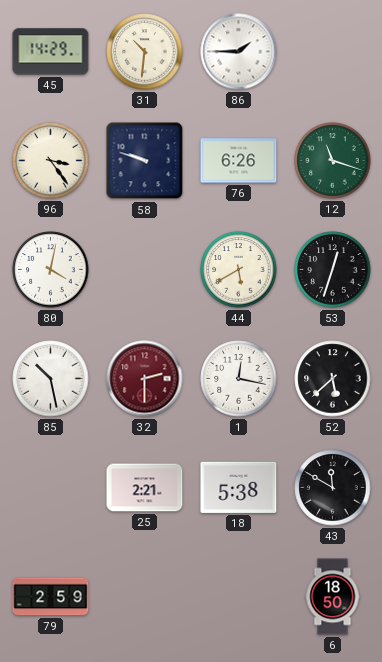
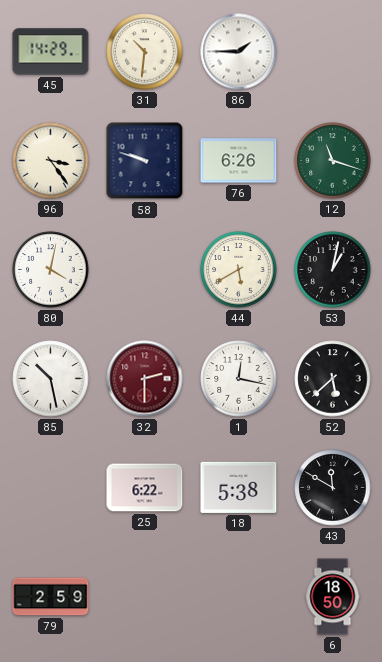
53: 12:33 -> 1:02 (333, 270)
25: 2:21 -> 6:22 (145, 488)
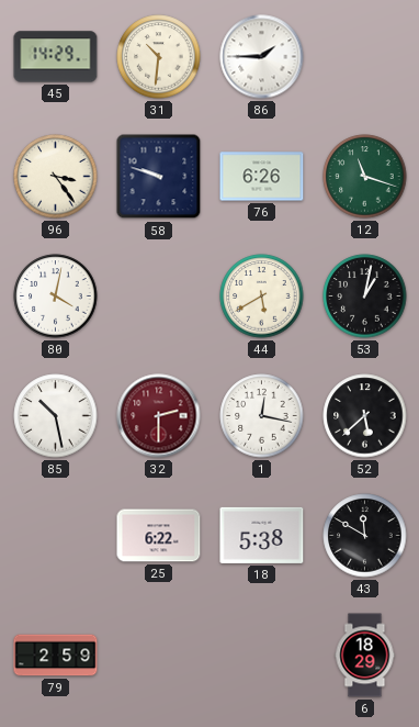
6: 18:50 -> 18:29 (365, 656)
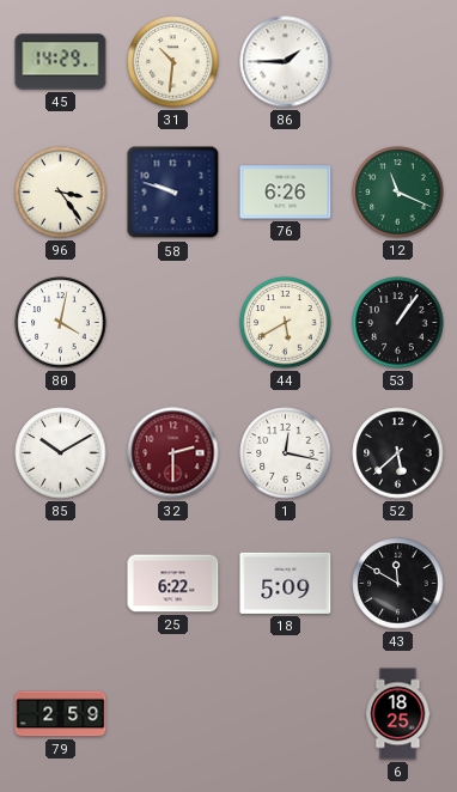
12: 11:18 -> 11:19 (398, 193)
53: 1:02 -> 1:06 (398, 323)
85: 10:28 -> 10:10 (61, 453)
18: 5:38 -> 5:09 (286, 583)
6: 18:29 -> 18:25 (398, 714)
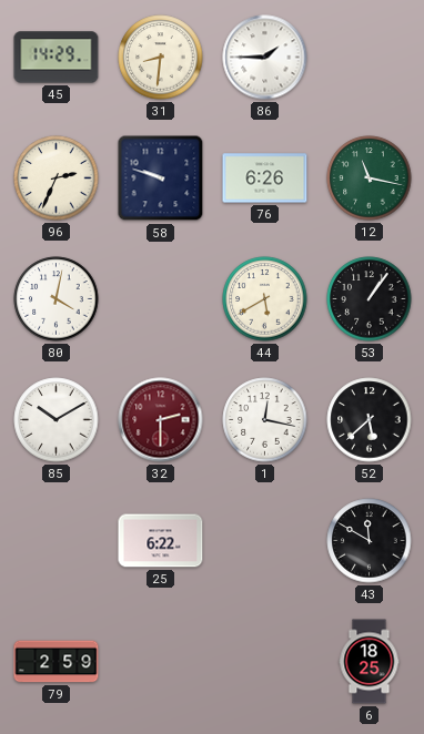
31: 10:31 -> 8:31 (161, 58)
96: 3:24 -> 2:34 (57, 179)
12: 11:19 -> 11:17 (370, 179)
18: 5:09 -> none (286, 583)
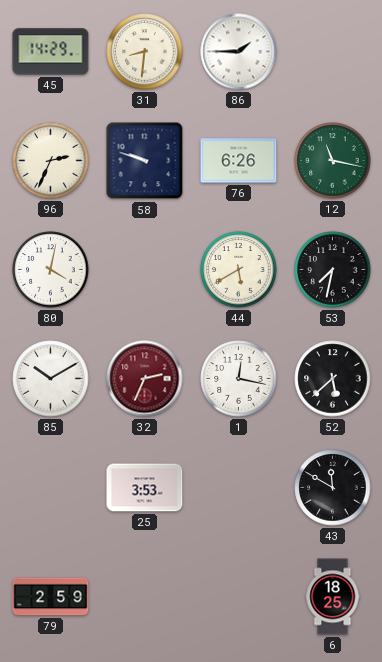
53: 1:06 -> 7:32 (333, 270)
32: 2:30 -> 2:34 (145, 379)
25: 6:22 -> 3:53 (145, 488)
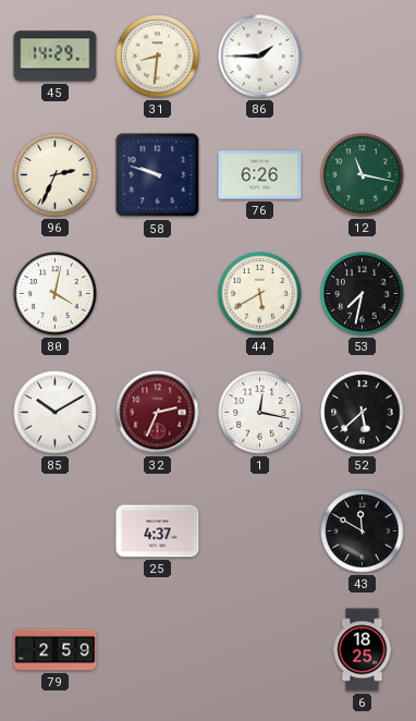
25: 3:53 -> 4:37 (158, 531)
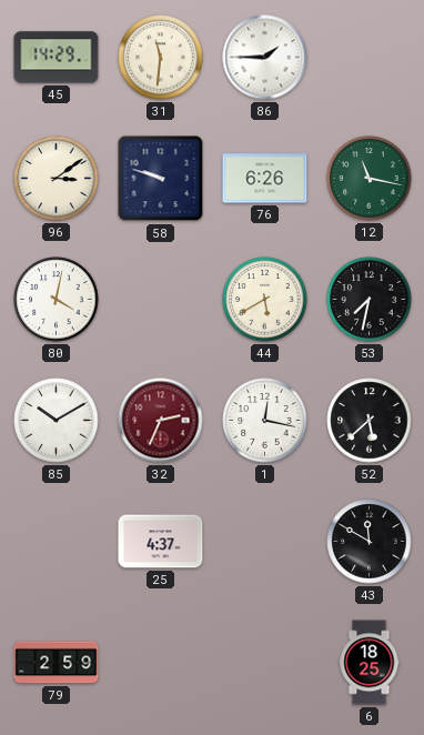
31: 8:31 -> 11:31 (161, 58)
96: 2:34 -> 3:09 (57, 179)
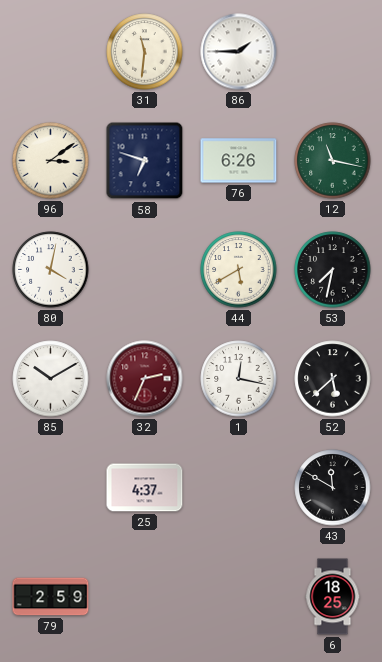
45: 14:29 -> none (57, 58)
58: 9:48 -> 6:48 (145, 161)
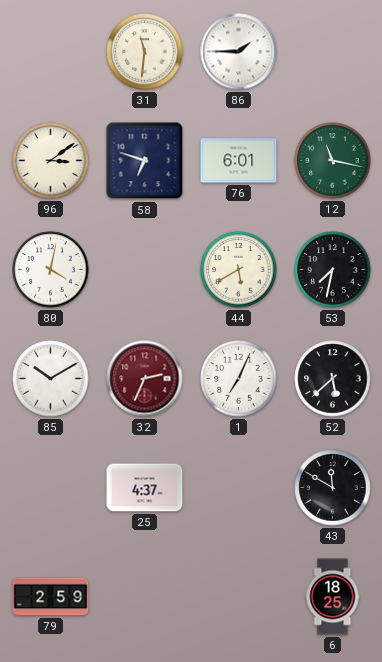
76: 6:26 -> 6:01 (239, 161)
1: 12:17 -> 7:04 (239, 379)
